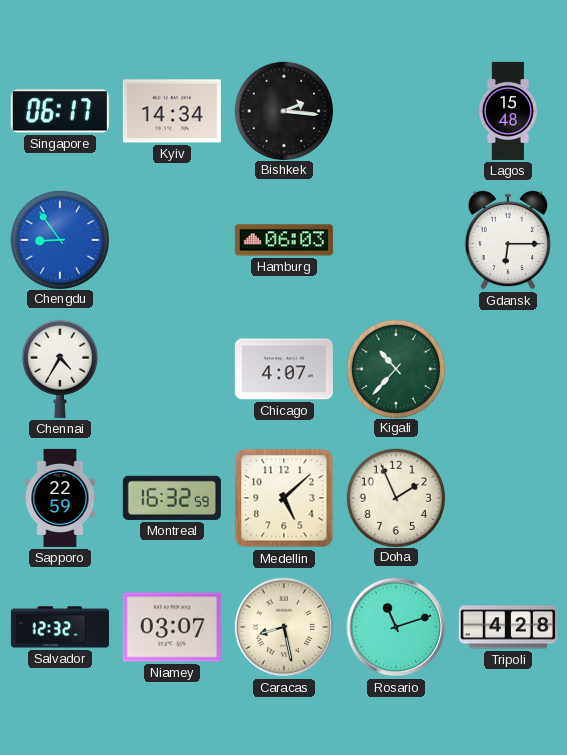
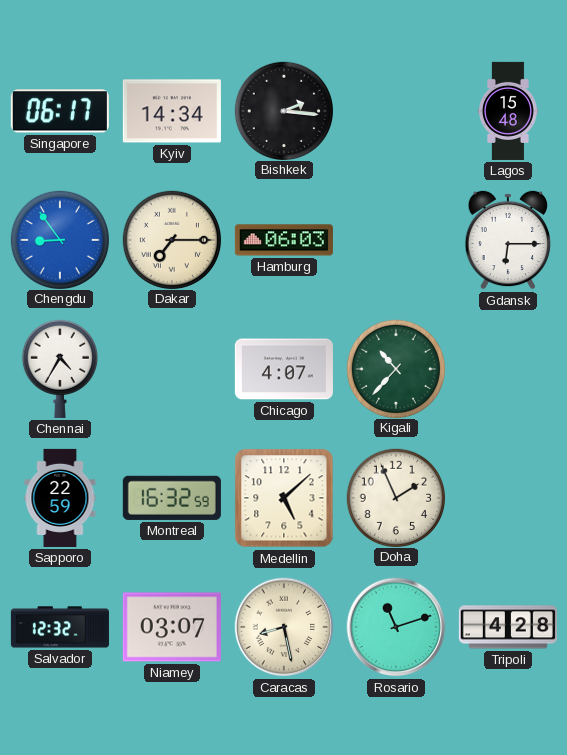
Dakar: none -> 7:15 (171, 239)
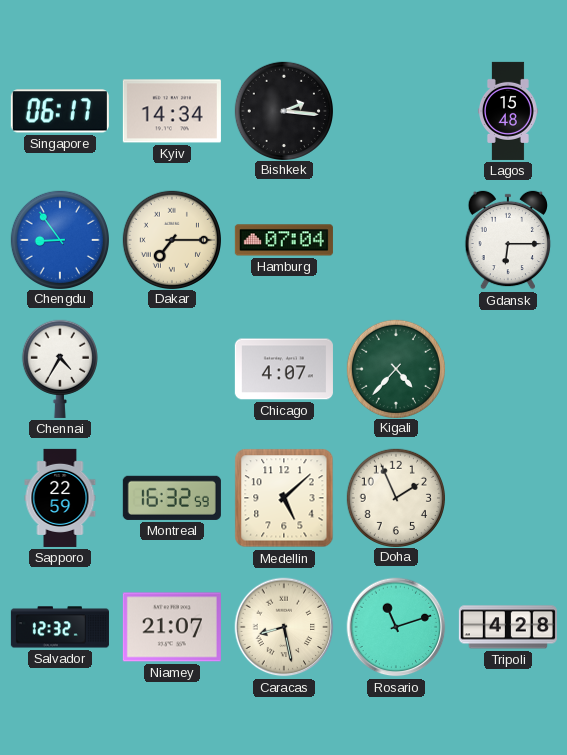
Hamburg: 06:03 -> 07:04 (284, 240)
Kigali: 10:37 -> 4:37 (395, 368)
Niamey: 03:07 -> 21:07 (172, 627)
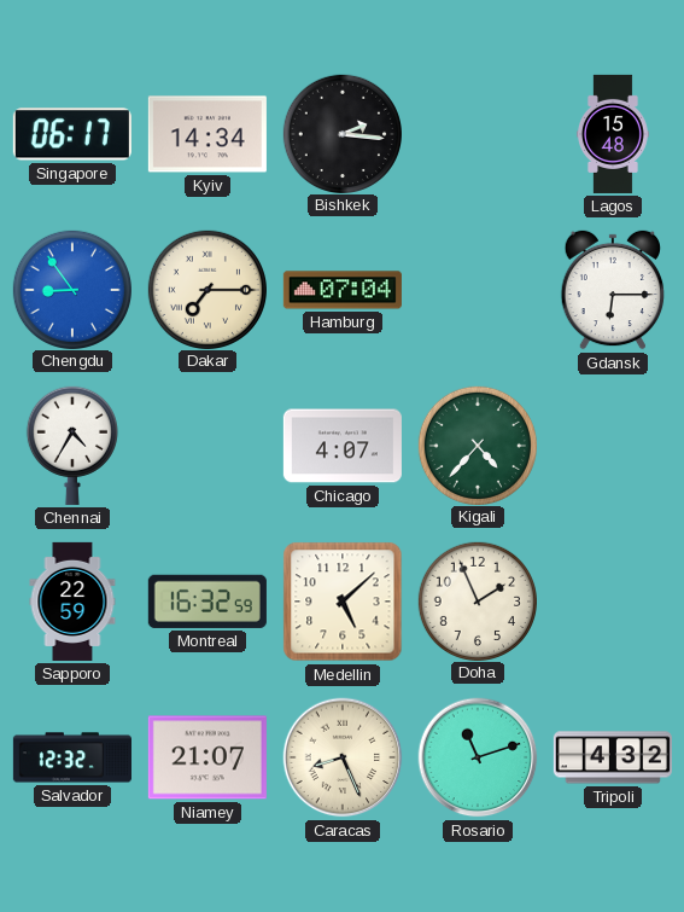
Caracas: 8:28 -> 8:26 (343, 757)
Tripoli: 4:28 -> 4:32 (613, 757)
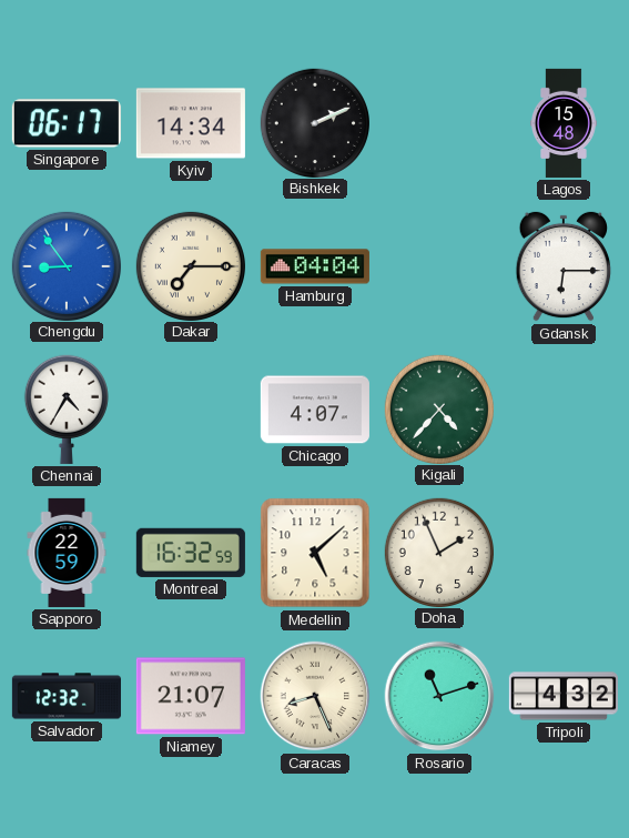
Bishkek: 2:16 -> 2:11 (314, 122)
Hamburg: 07:04 -> 04:04 (315, 266)
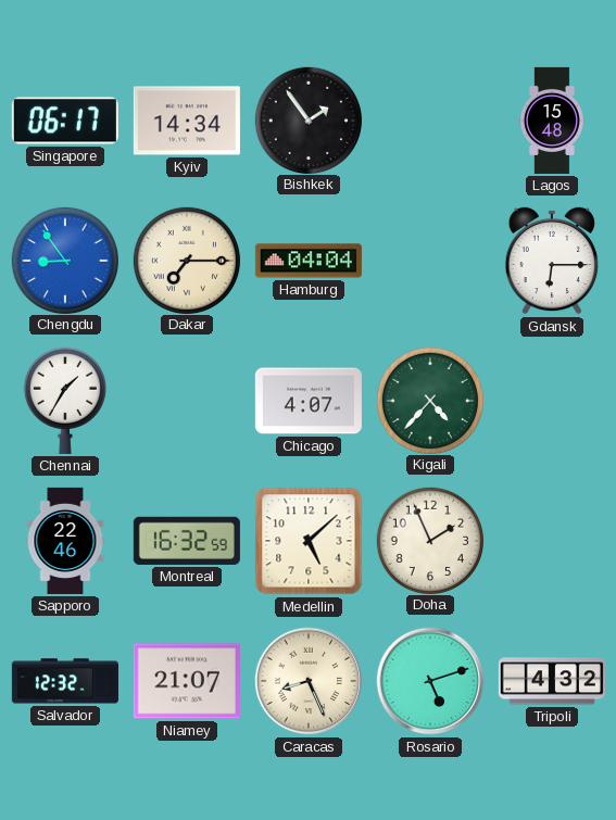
Bishkek: 2:11 -> 1:54 (307, 119)
Chennai: 4:35 -> 1:35 (65, 401)
Sapporo: 22:59 -> 22:46 (65, 541)
Rosario: 11:12 -> 5:12 (430, 681)
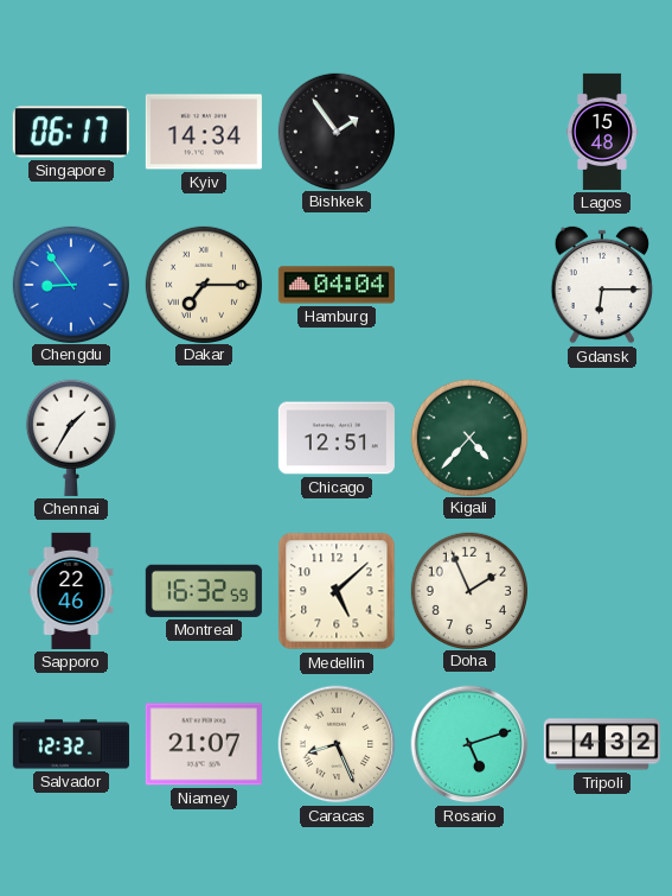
Chicago: 4:07 -> 12:51 (337, 438)
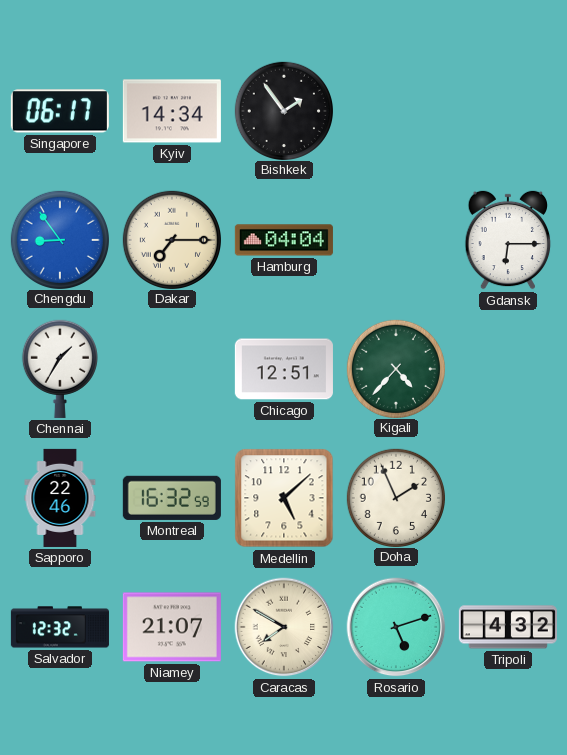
Lagos: 15:48 -> none (602, 132)
Caracas: 8:26 -> 7:50 (284, 627)
